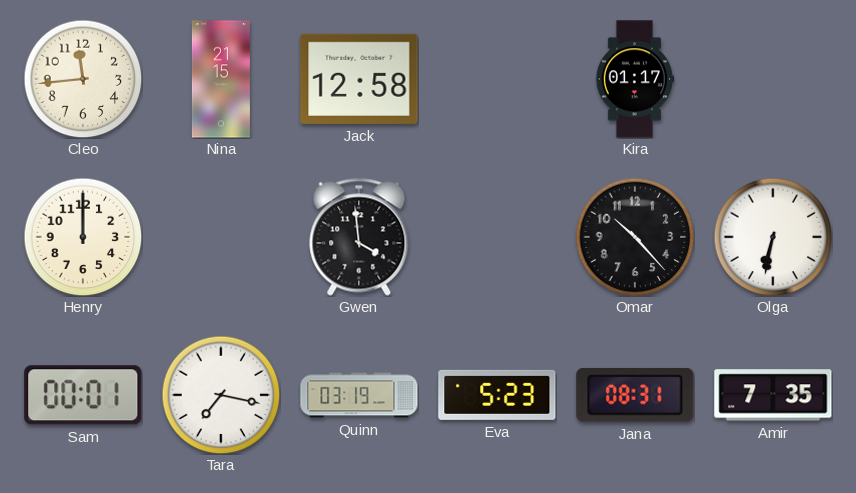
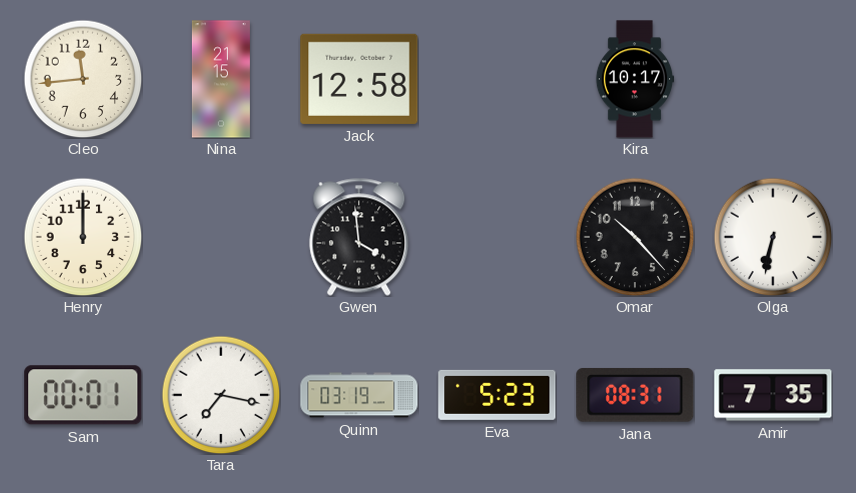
Kira: 01:17 -> 10:17 (635, 79)
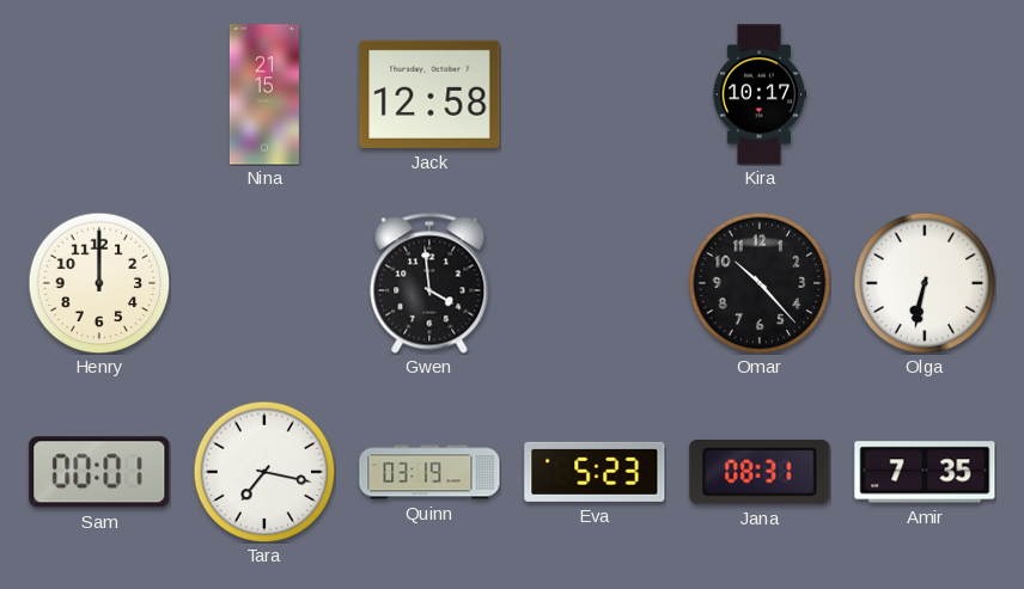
Cleo: 11:44 -> none (83, 79)
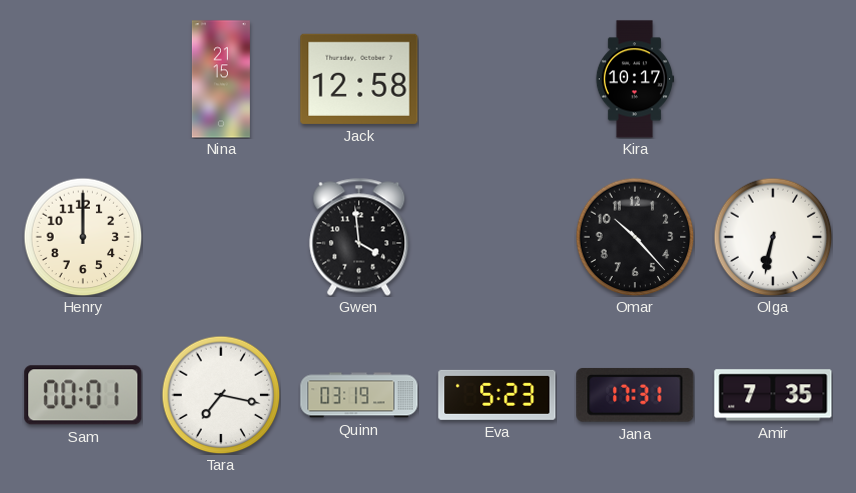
Jana: 08:31 -> 17:31 (635, 395)
